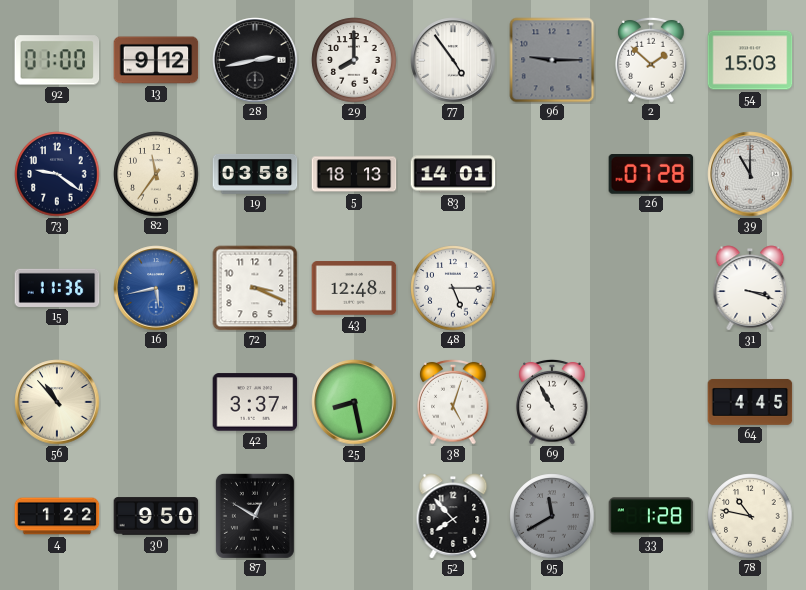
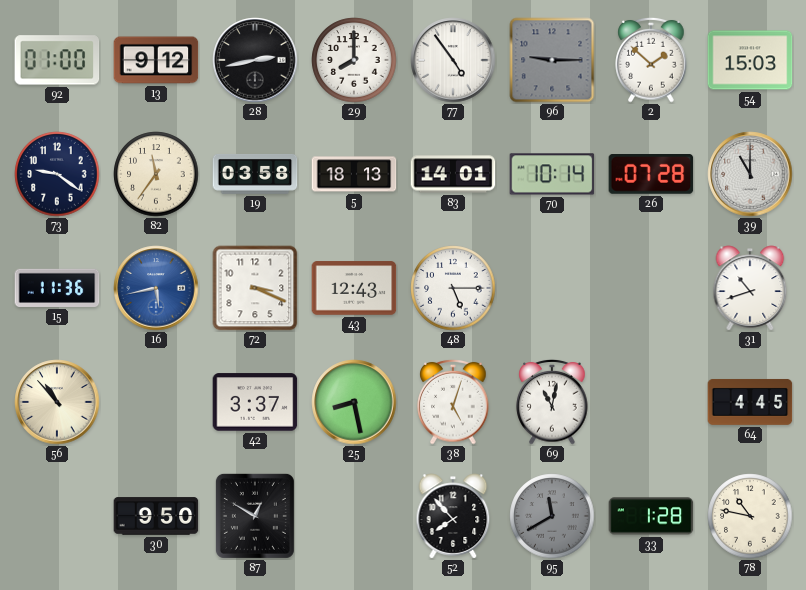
70: none -> 10:14 (552, 174)
43: 12:48 -> 12:43 (354, 288)
31: 3:18 -> 10:42 (750, 288)
69: 10:55 -> 11:02 (552, 402)
4: 1:22 -> none (57, 516)
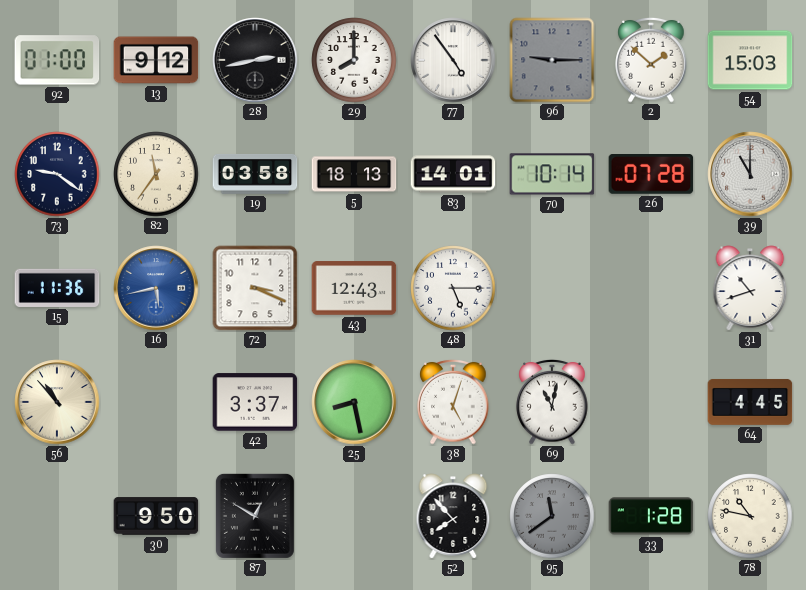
95: 11:40 -> 11:39 (552, 516)
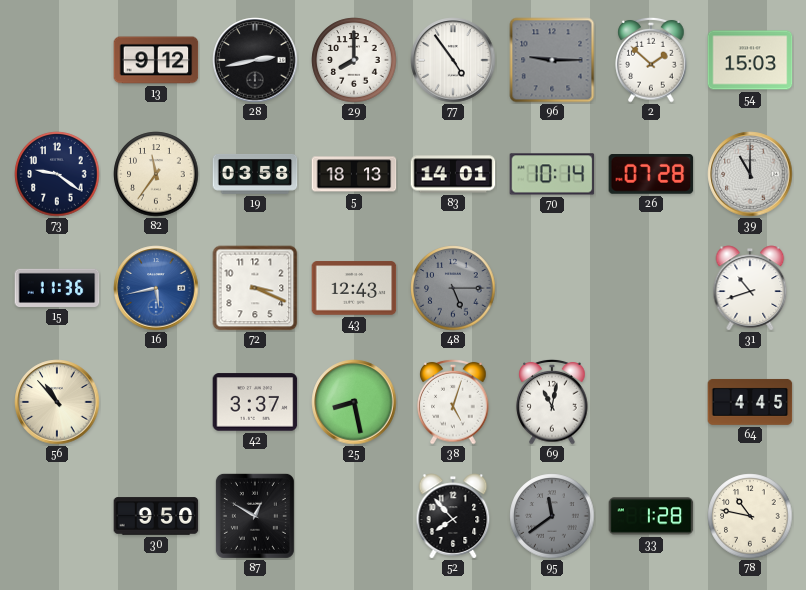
92: 01:00 -> none (57, 60)
48 dial: white -> grey (453, 288)
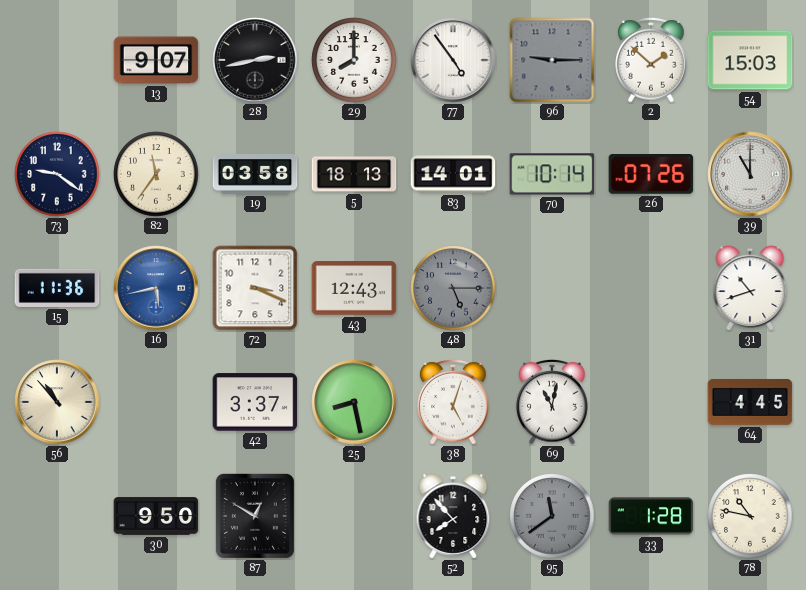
13: 9:12 -> 9:07 (156, 60)
26: 07:28 -> 07:26 (651, 175)
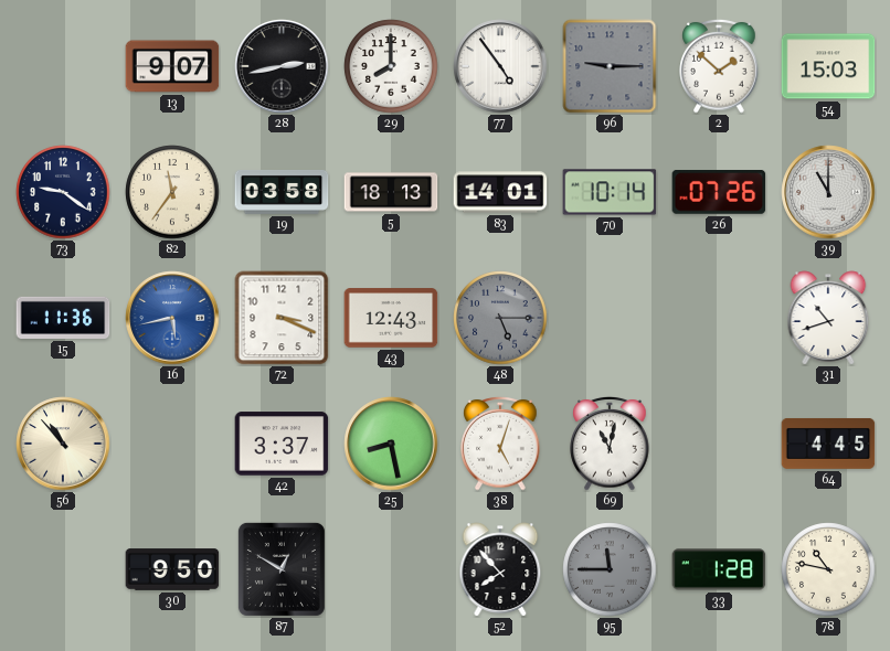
95: 11:39 -> 11:45 (610, 569)
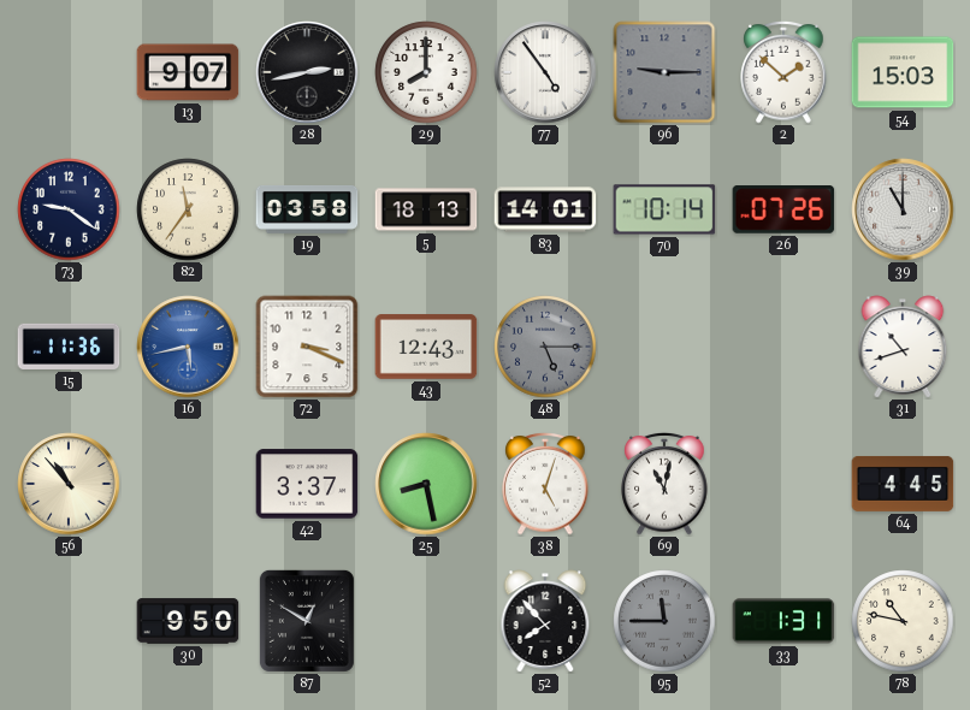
33: 1:28 -> 1:31 (783, 621)
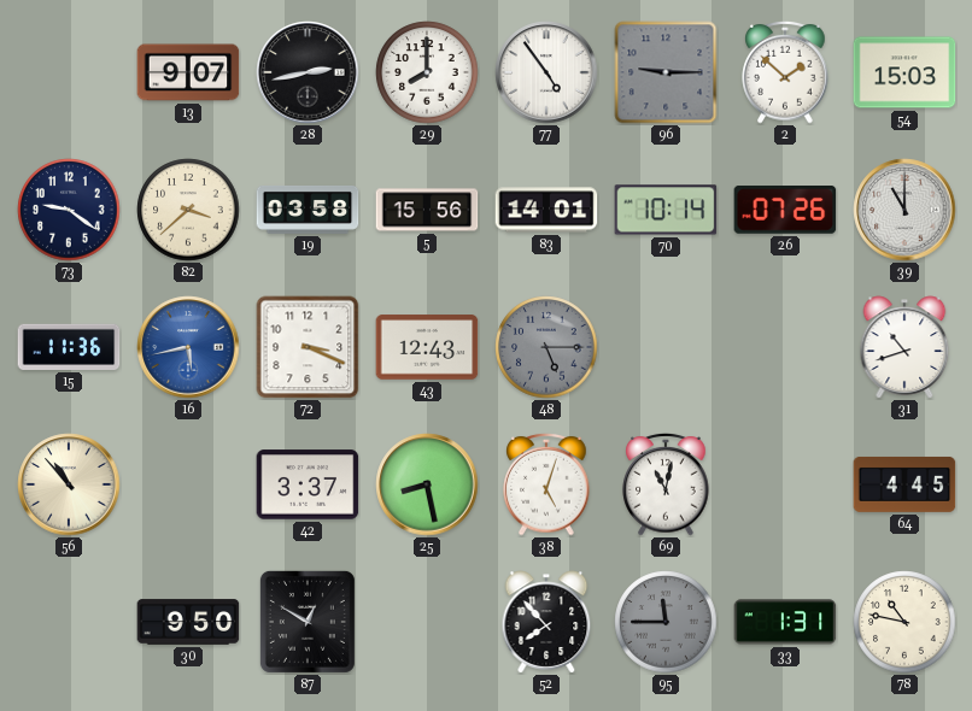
82: 11:36 -> 3:38 (188, 210)
5: 18:13 -> 15:56 (427, 210)
